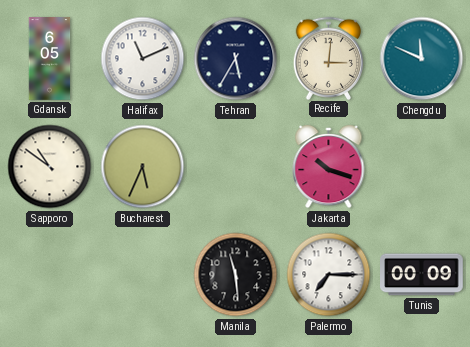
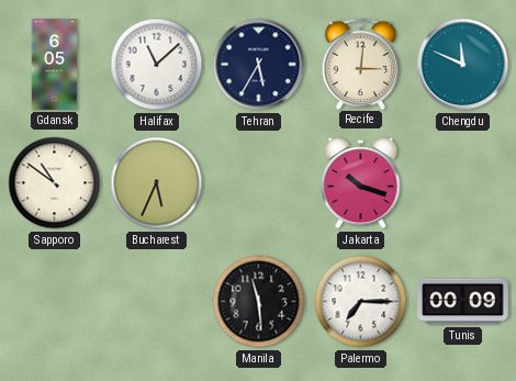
Halifax: 11:11 -> 11:08 (157, 65)
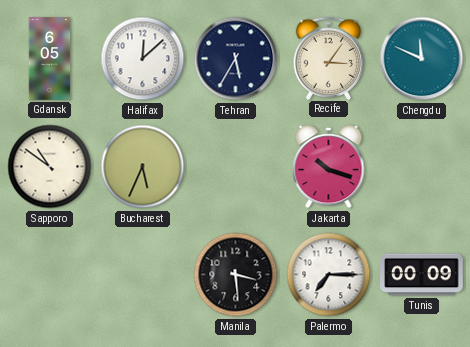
Halifax: 11:08 -> 12:08 (143, 59)
Recife: 3:01 -> 3:06 (329, 58)
Manila: 11:29 -> 3:29 (236, 275)
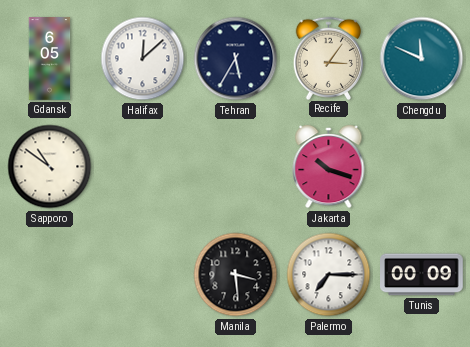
Bucharest: 5:34 -> none (143, 167)
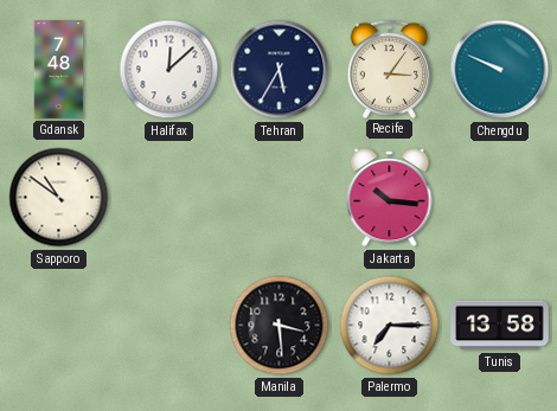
Gdansk: 6:05 -> 7:48 (59, 70)
Chengdu: 11:49 -> 9:49 (500, 70)
Jakarta: 10:18 -> 10:16 (390, 199)
Tunis: 00:09 -> 13:58 (500, 326)
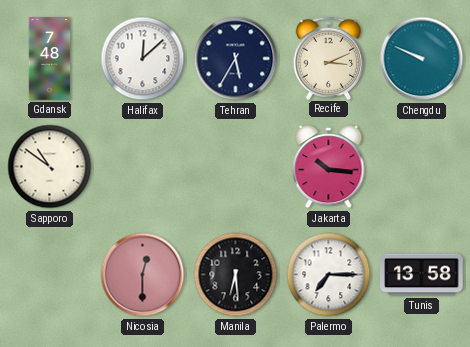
Recife: 3:06 -> 3:11 (329, 58)
Nicosia: none -> 12:30 (143, 275)
Manila: 3:29 -> 6:29 (236, 275)
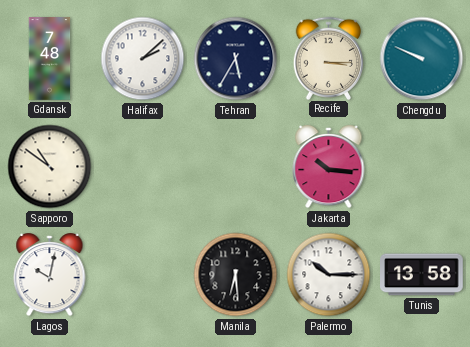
Halifax: 12:08 -> 2:08 (143, 59)
Recife: 3:11 -> 3:15 (329, 58)
Lagos: none -> 10:02 (50, 276)
Nicosia: 12:30 -> none (143, 275)
Palermo: 7:15 -> 10:15 (329, 275)
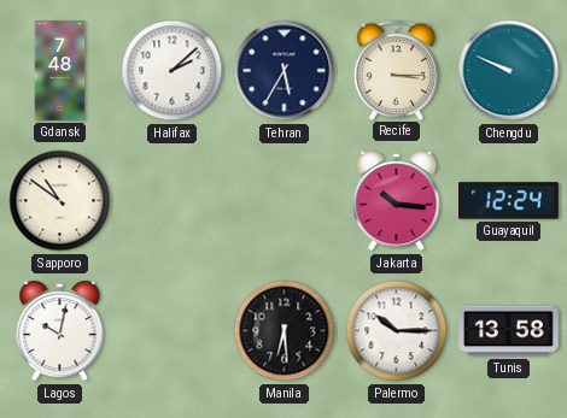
Guayaquil: none -> 12:24 (509, 201)
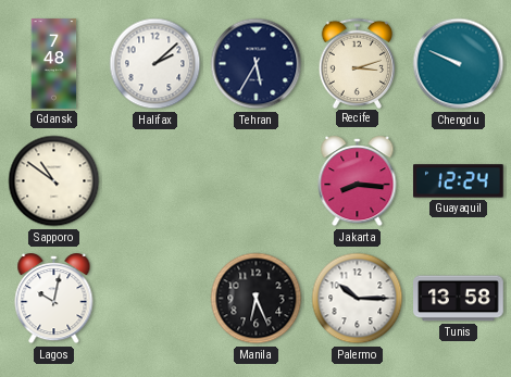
Recife: 3:15 -> 3:12 (358, 63)
Jakarta: 10:16 -> 8:16 (358, 183)
Manila: 6:29 -> 6:26 (257, 299)
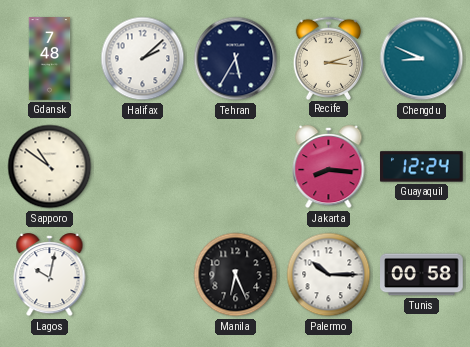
Chengdu: 9:49 -> 8:49 (422, 59)
Tunis: 13:58 -> 00:58 (422, 275)
